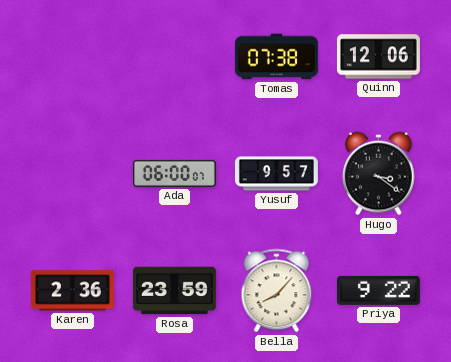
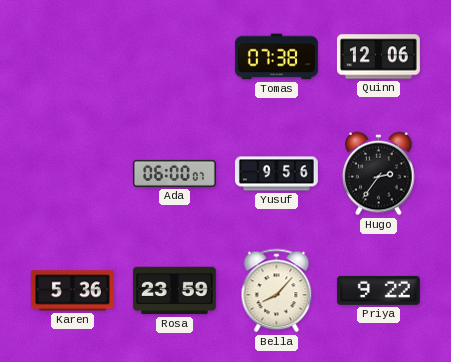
Yusuf: 9:57 -> 9:56 (276, 174)
Hugo: 3:21 -> 2:36 (379, 174)
Karen: 2:36 -> 5:36 (72, 291)
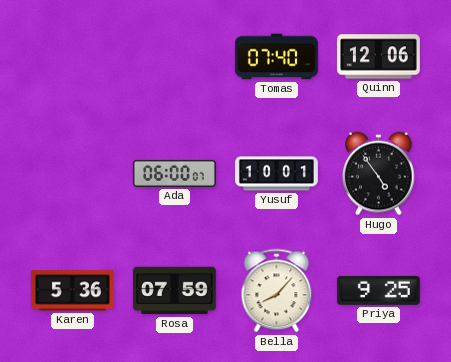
Tomas: 07:38 -> 07:40 (276, 57)
Yusuf: 9:56 -> 10:01 (276, 174)
Hugo: 2:36 -> 4:54 (379, 174)
Rosa: 23:59 -> 07:59 (174, 291)
Priya: 9:22 -> 9:25 (378, 290)
